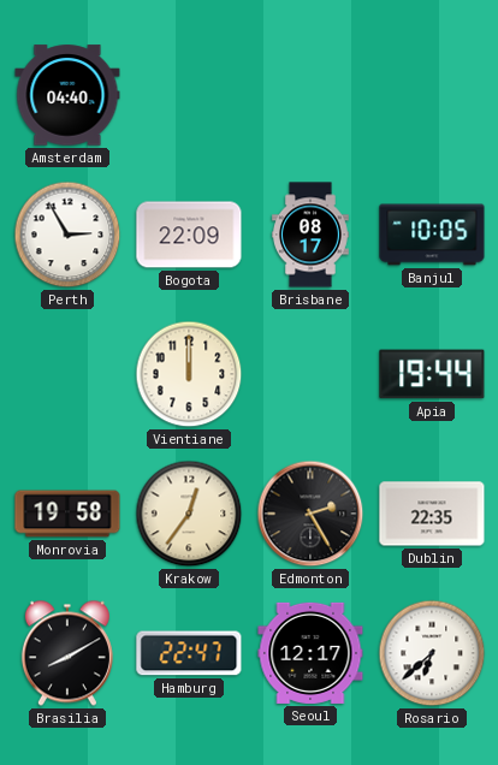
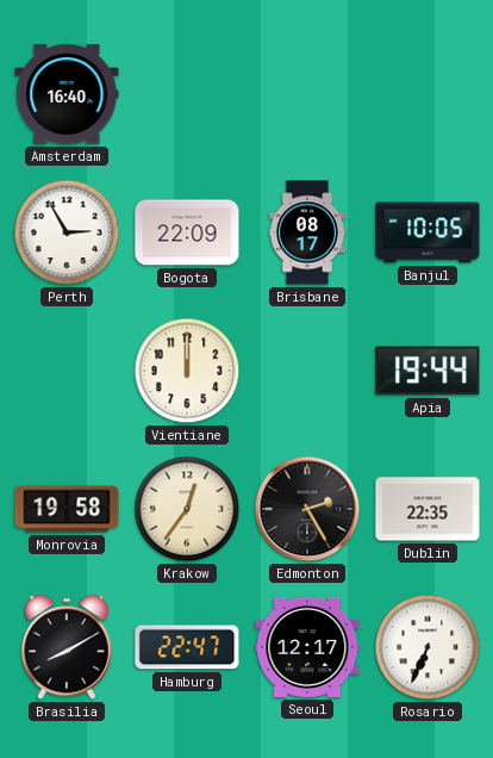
Amsterdam: 04:40 -> 16:40 (67, 94)
Rosario: 6:38 -> 6:34 (428, 647)
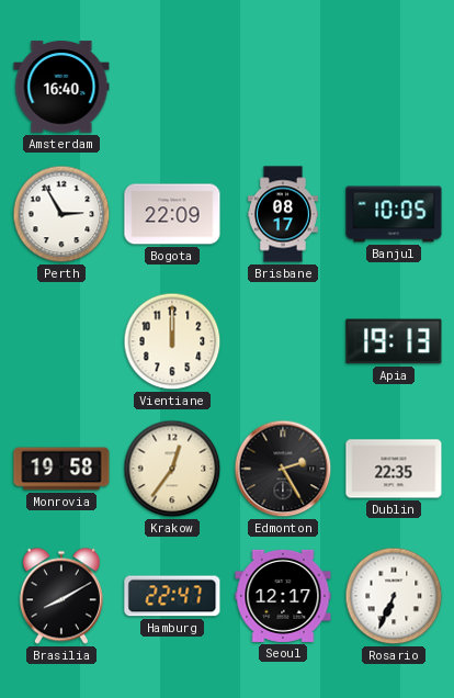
Apia: 19:44 -> 19:13 (394, 341)
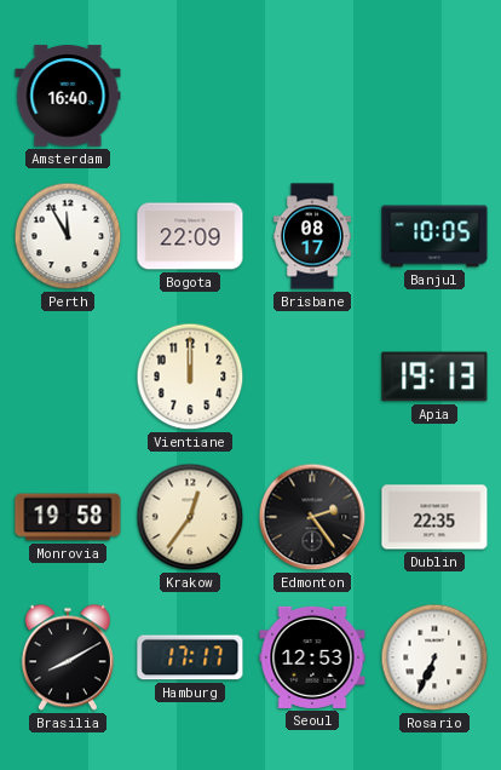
Perth: 2:55 -> 11:55 (68, 236)
Edmonton: 2:25 -> 2:24 (312, 517)
Hamburg: 22:47 -> 17:17 (190, 657)
Seoul: 12:17 -> 12:53 (312, 657)
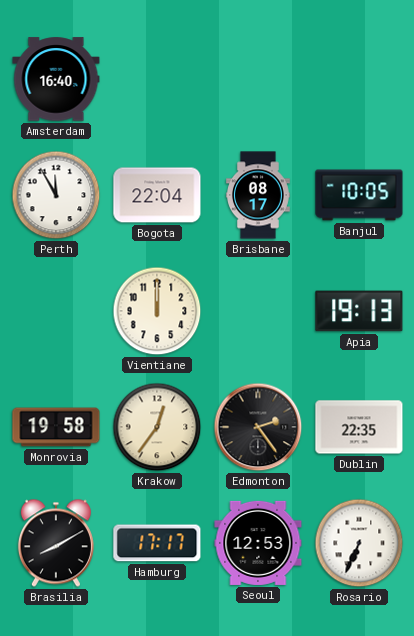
Bogota: 22:09 -> 22:04 (157, 195)
